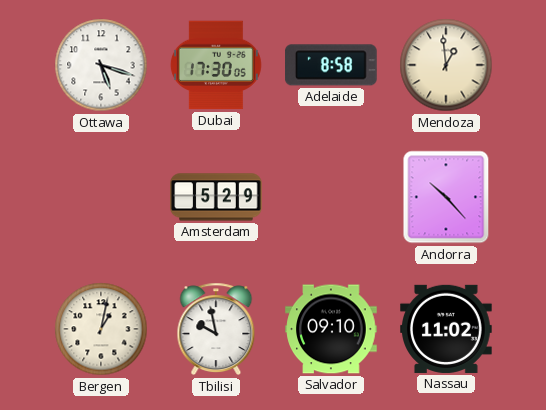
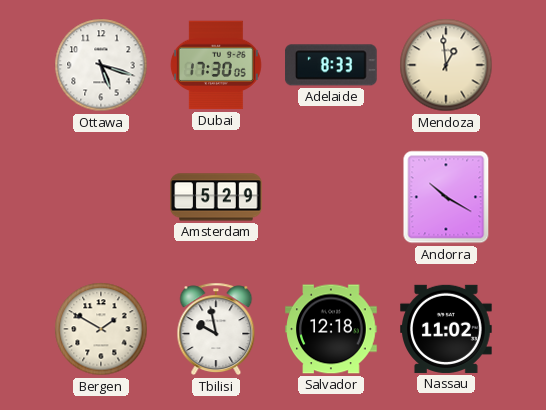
Adelaide: 8:58 -> 8:33 (332, 65)
Andorra: 10:23 -> 10:20 (446, 197)
Bergen: 1:02 -> 1:50 (101, 329)
Salvador: 09:10 -> 12:18 (331, 329)
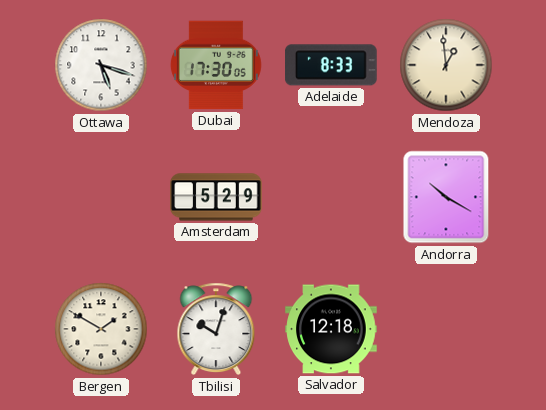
Tbilisi: 9:58 -> 10:03 (216, 329)
Nassau: 11:02 -> none (446, 329)
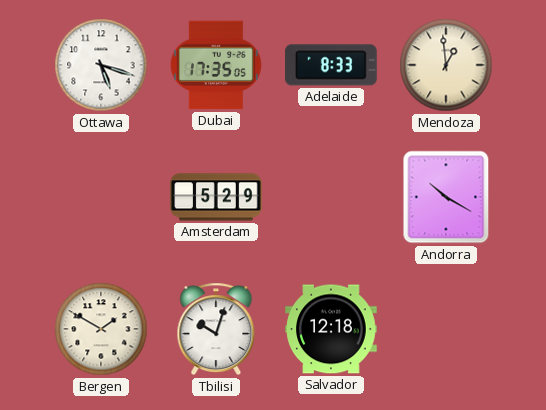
Dubai: 17:30 -> 17:35 (216, 65)
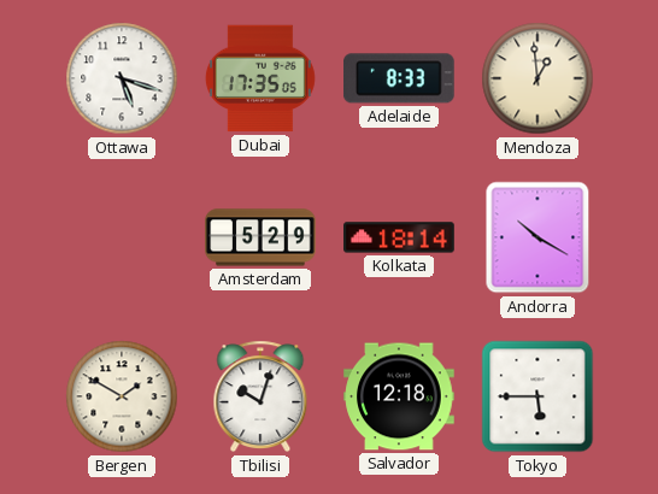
Kolkata: none -> 18:14 (399, 237)
Tokyo: none -> 5:45 (537, 396)
